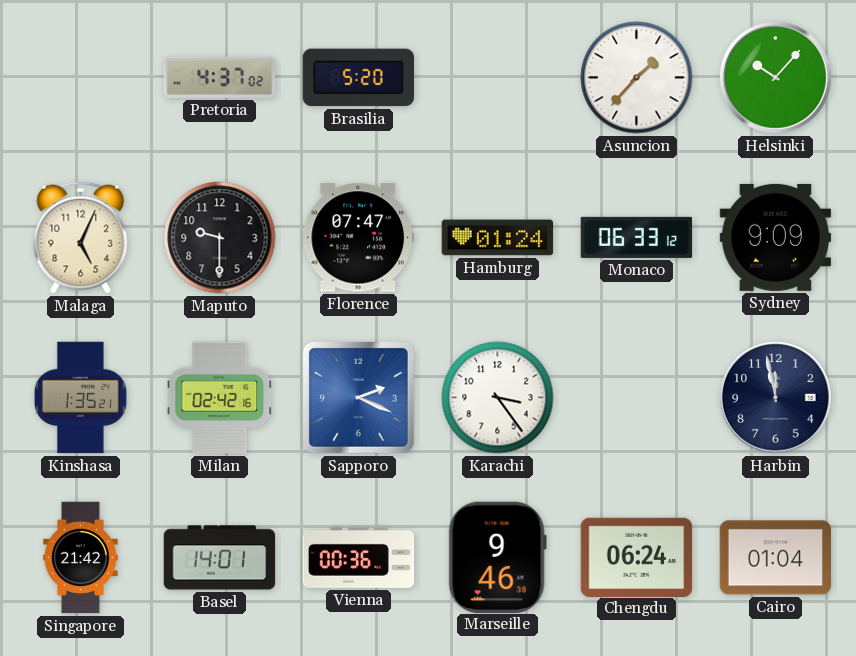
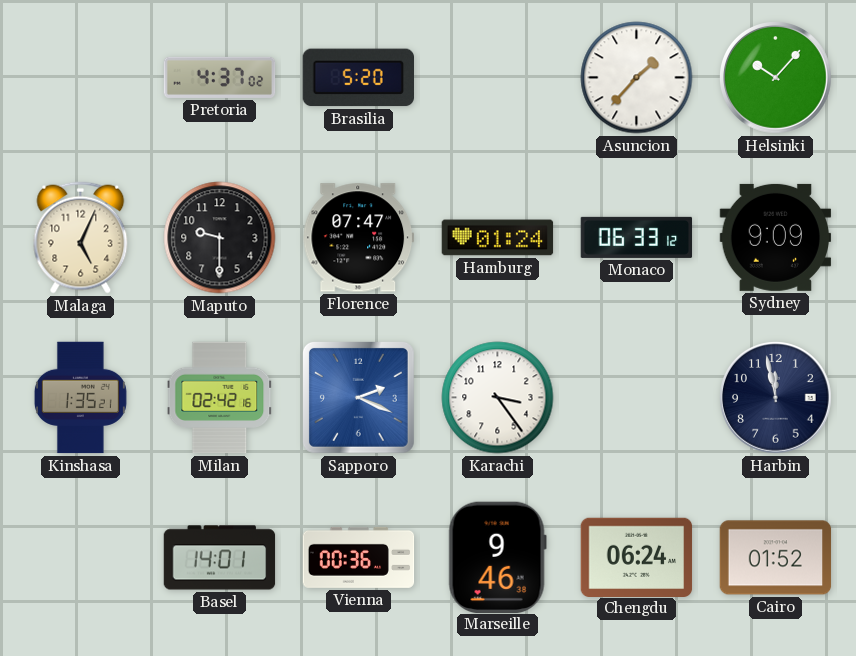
Singapore: 21:42 -> none (81, 558)
Cairo: 01:04 -> 01:52 (776, 558)
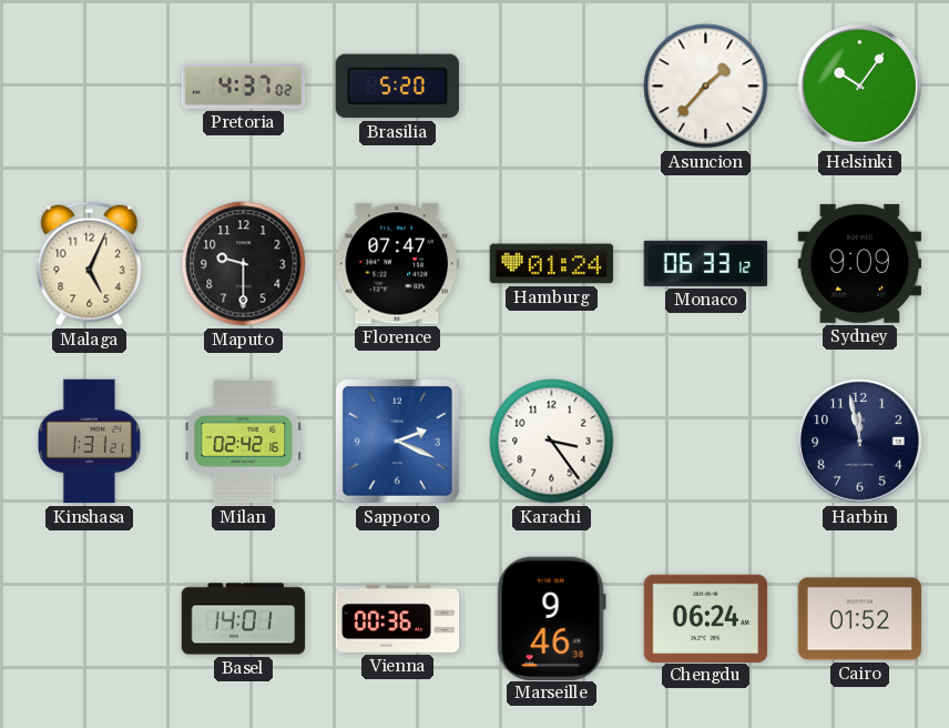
Helsinki: 10:07 -> 10:06 (860, 87)
Kinshasa: 1:35 -> 1:31 (89, 442)
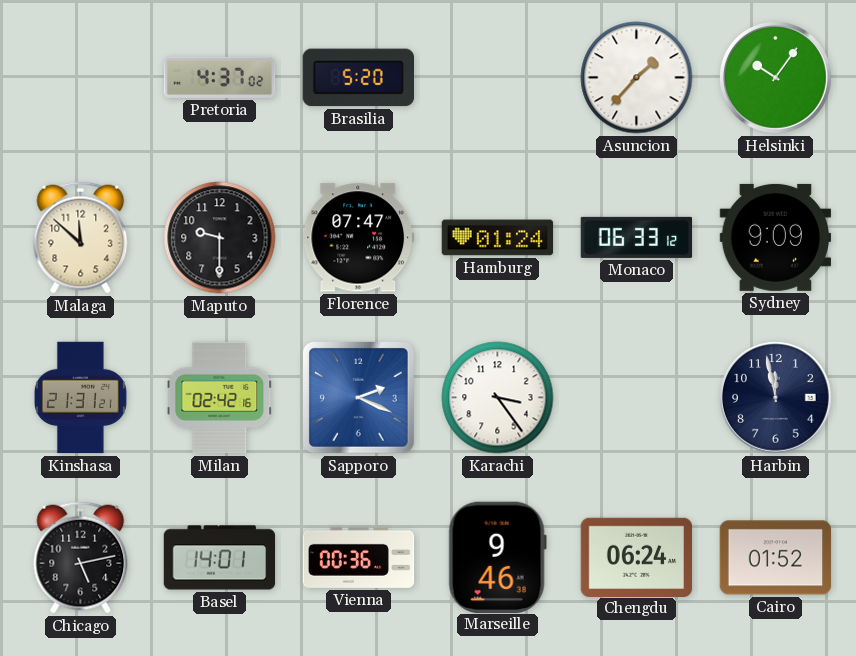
Malaga: 5:04 -> 11:52 (81, 238)
Kinshasa: 1:31 -> 21:31 (80, 398)
Chicago: none -> 5:13 (81, 558)
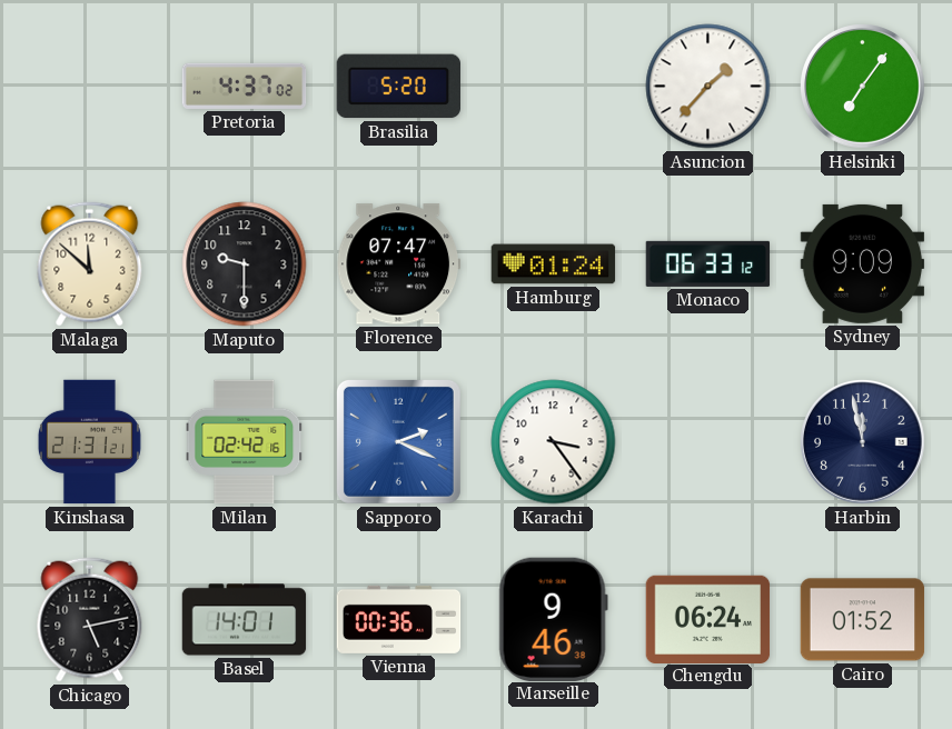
Helsinki: 10:06 -> 7:06 (863, 87)
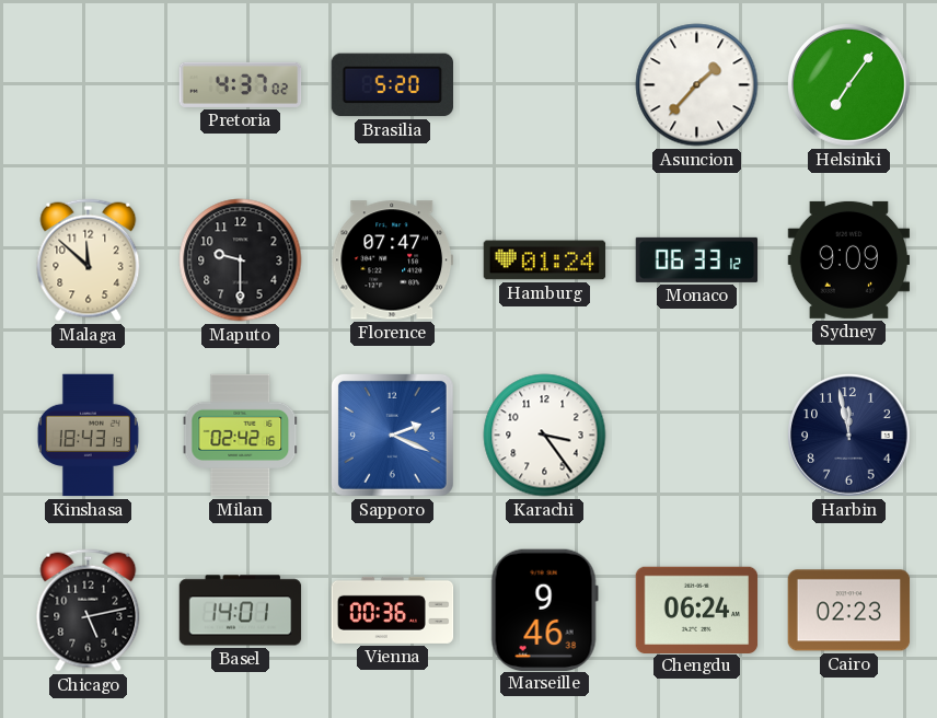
Kinshasa: 21:31 -> 18:43 (88, 436)
Cairo: 01:52 -> 02:23 (849, 611)
